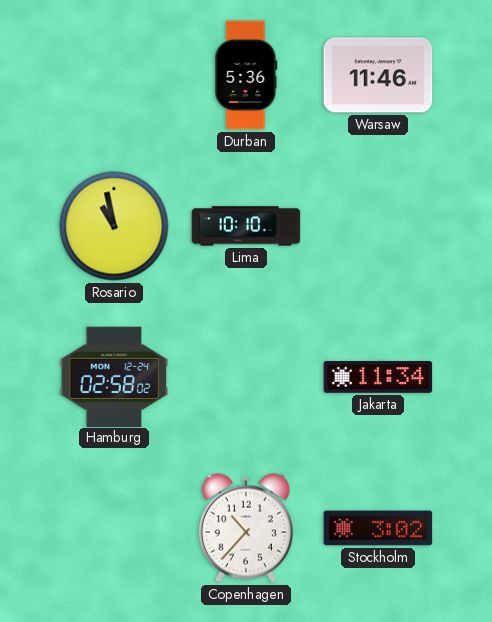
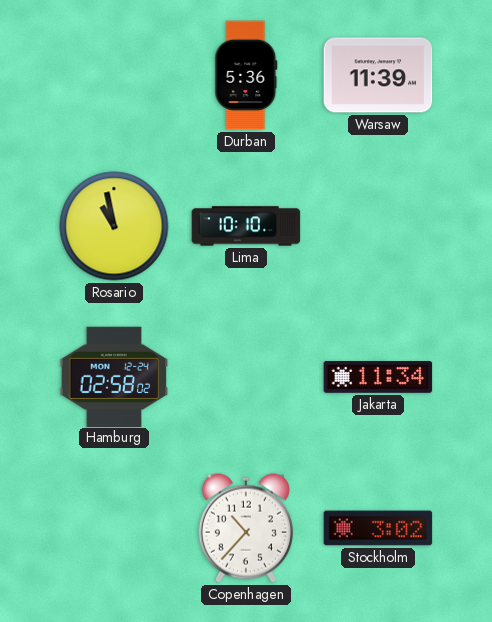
Warsaw: 11:46 -> 11:39 (378, 75)
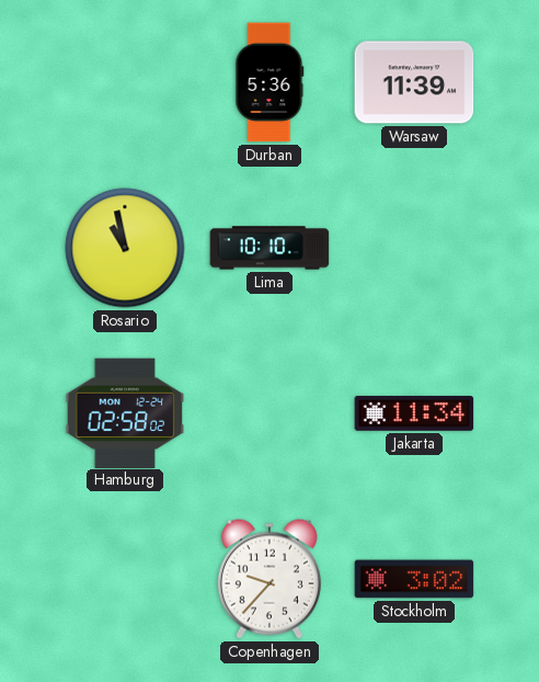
Copenhagen: 10:37 -> 9:37 (269, 579)
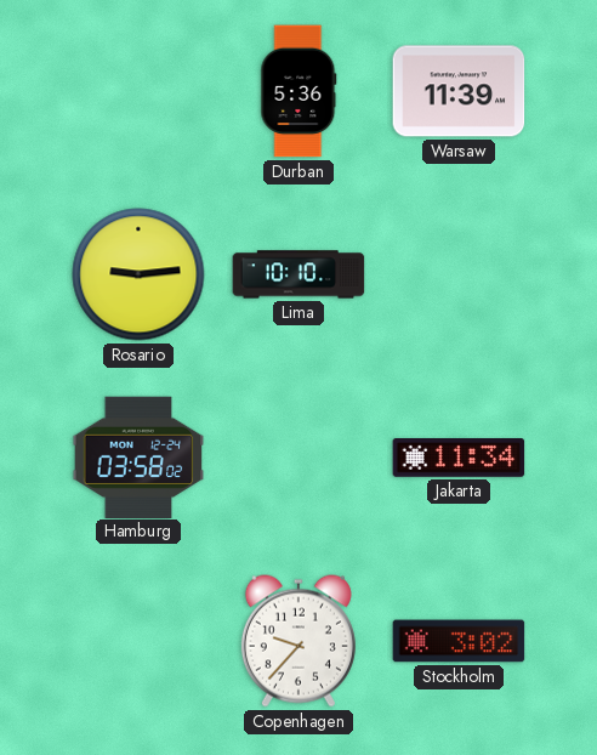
Rosario: 10:58 -> 9:14 (138, 274)
Hamburg: 02:58 -> 03:58 (138, 456)
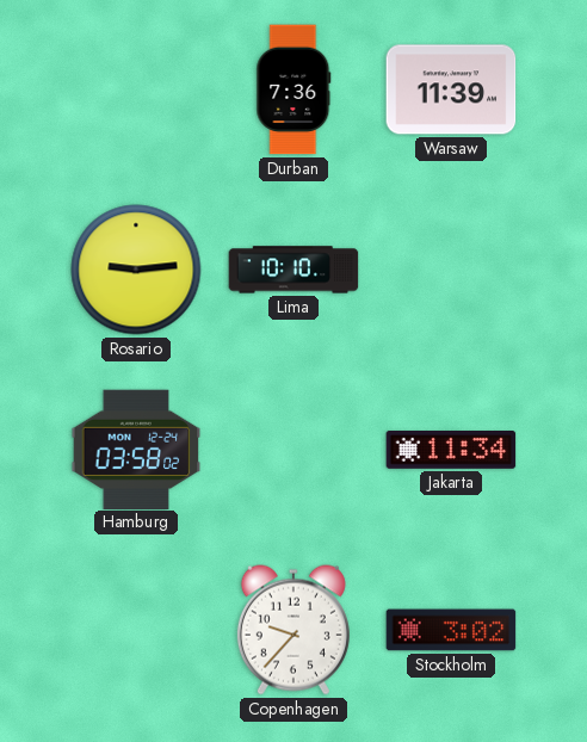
Durban: 5:36 -> 7:36 (293, 89)
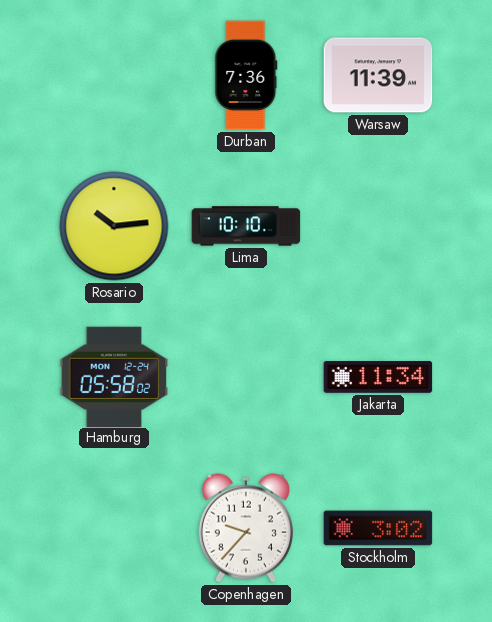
Rosario: 9:14 -> 10:14 (114, 226)
Hamburg: 03:58 -> 05:58 (114, 376)
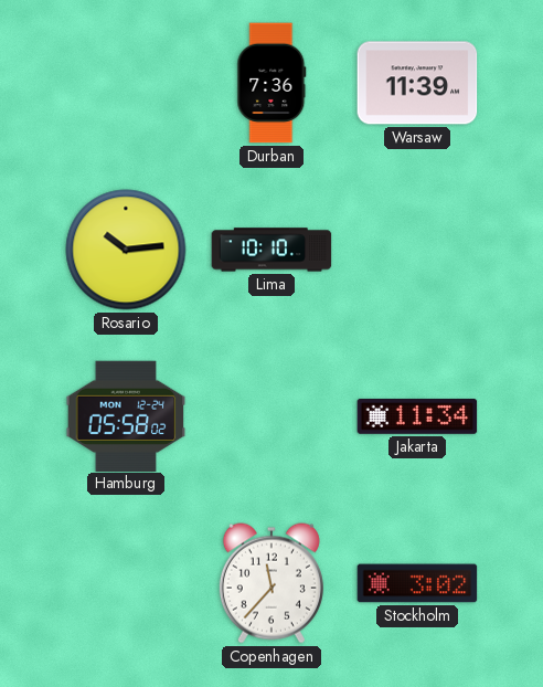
Copenhagen: 9:37 -> 11:37 (271, 583)
